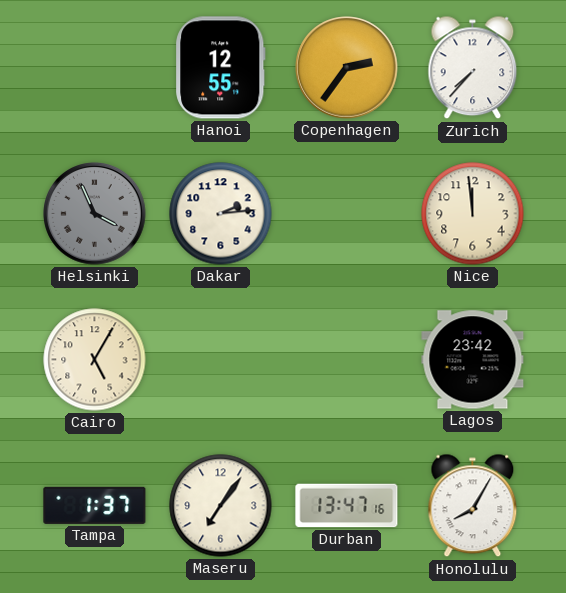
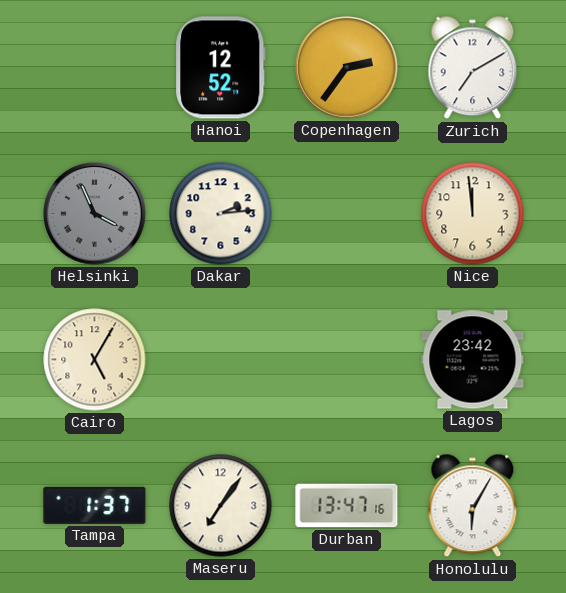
Hanoi: 12:55 -> 12:52 (221, 68)
Zurich: 7:37 -> 7:10 (473, 68)
Honolulu: 8:05 -> 6:05 (473, 506)
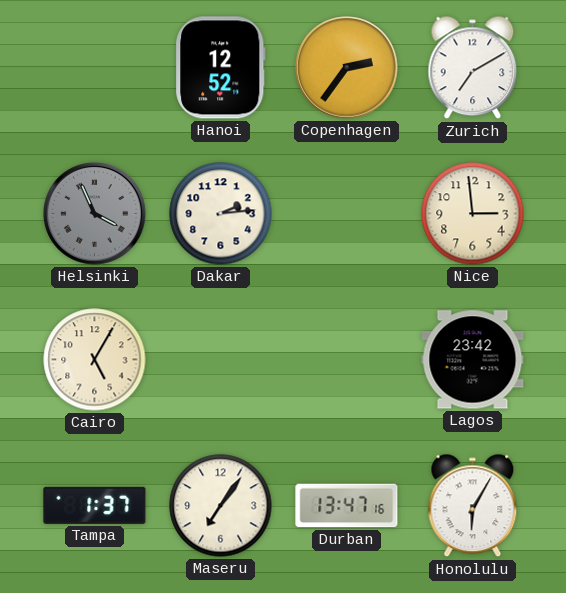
Nice: 11:59 -> 2:59 (473, 214)
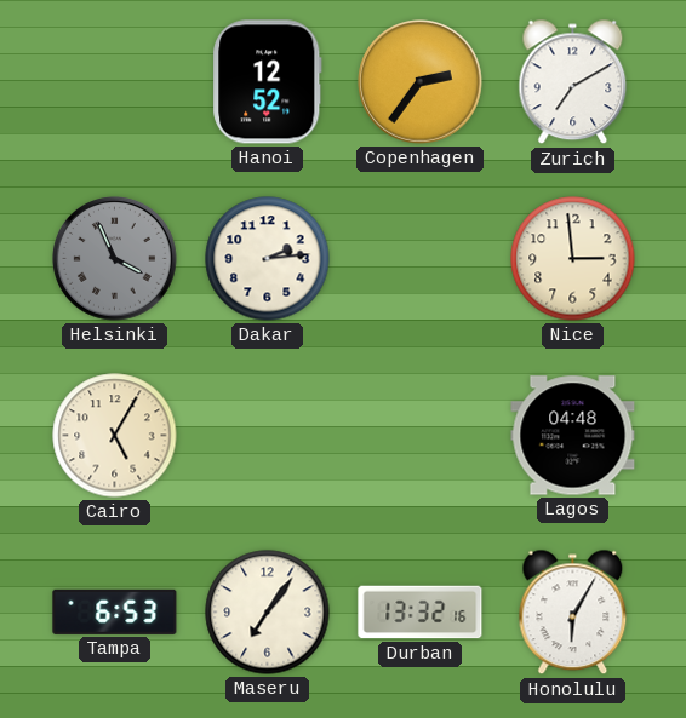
Lagos: 23:42 -> 04:48 (573, 436)
Tampa: 1:37 -> 6:53 (115, 611)
Durban: 13:47 -> 13:32 (421, 613)
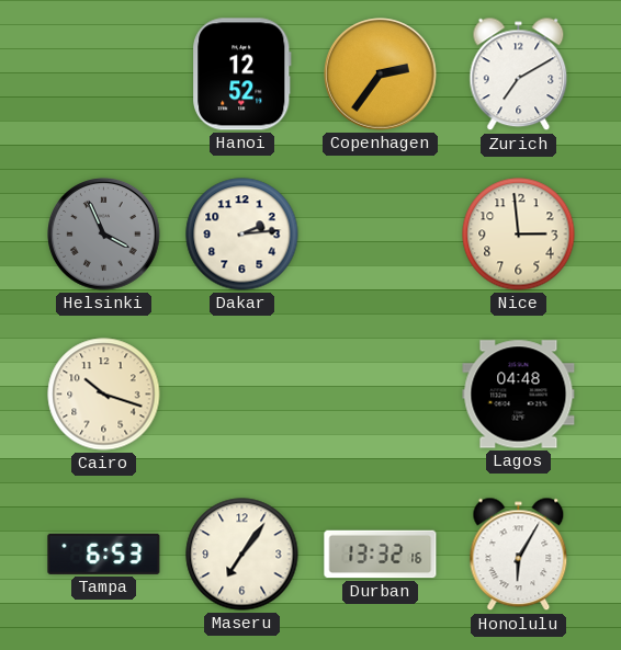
Cairo: 5:05 -> 10:18 (104, 395)
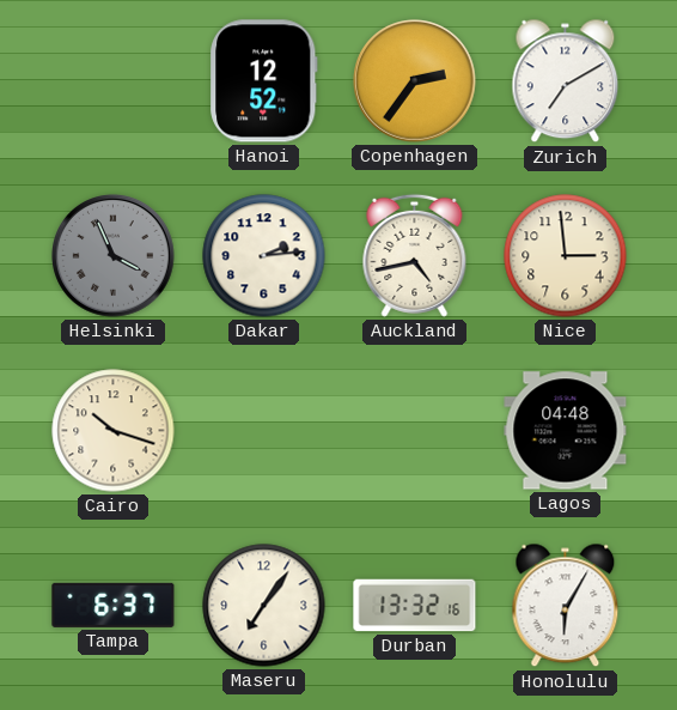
Auckland: none -> 4:43 (415, 255)
Tampa: 6:53 -> 6:37 (114, 605)
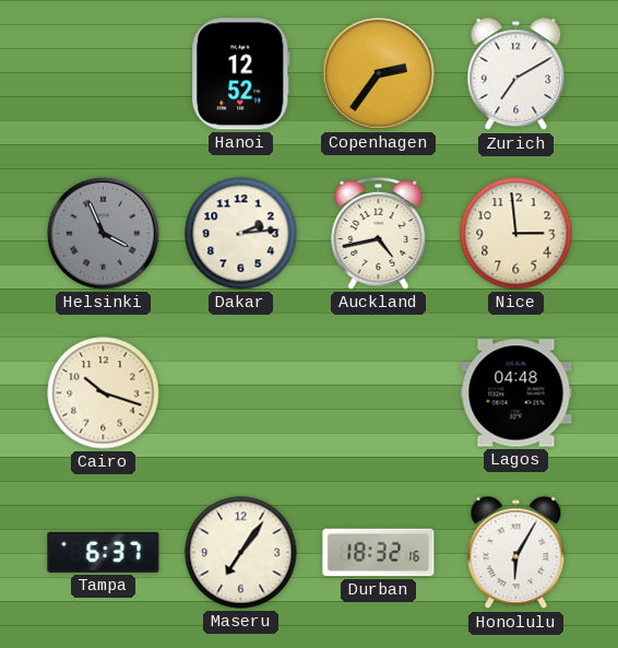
Durban: 13:32 -> 18:32 (379, 553)
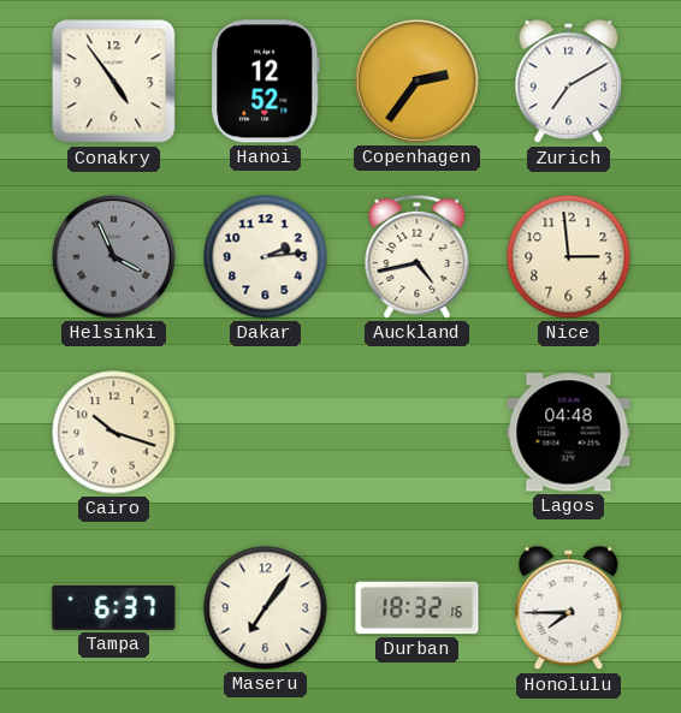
Conakry: none -> 4:54 (114, 82)
Honolulu: 6:05 -> 7:45 (569, 608)
